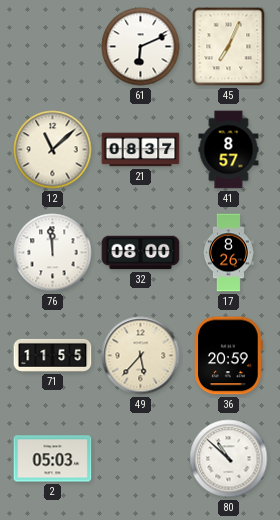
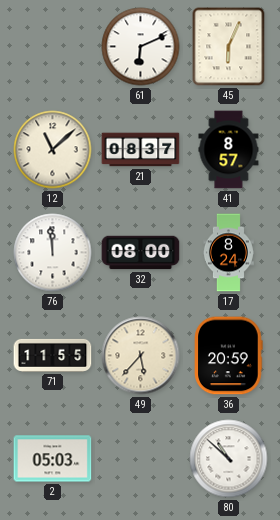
45: 7:04 -> 6:04 (229, 47)
17: 8:26 -> 8:24 (228, 253)
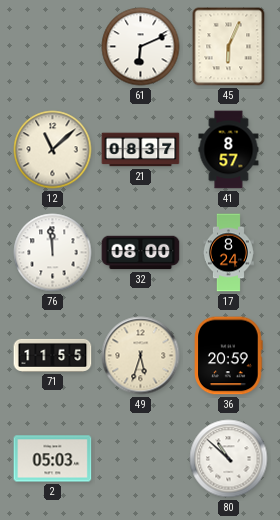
49: 5:37 -> 5:33 (141, 356)
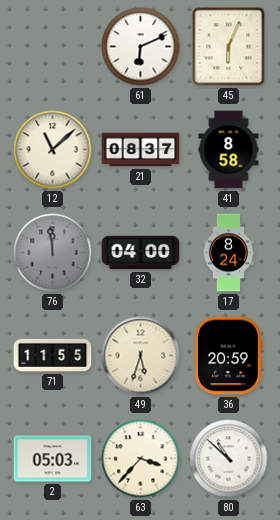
41: 8:57 -> 8:58 (229, 150)
76 dial: white -> grey (53, 253)
32: 08:00 -> 04:00 (141, 253)
63: none -> 3:37 (141, 459)
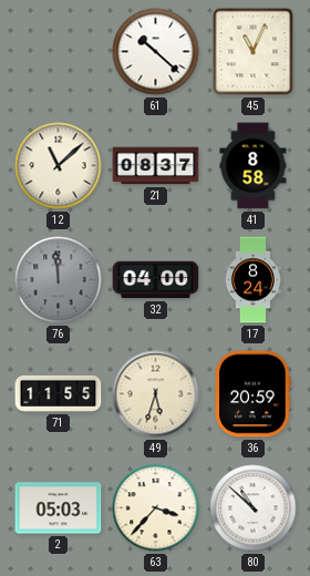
61: 6:11 -> 10:22 (156, 52)
45: 6:04 -> 11:04 (254, 52)
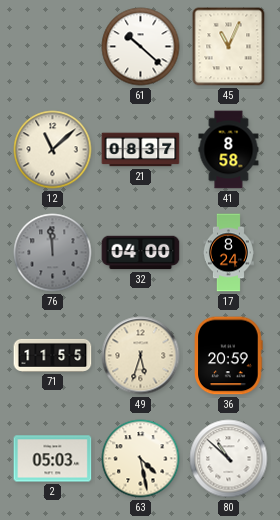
63: 3:37 -> 4:28 (141, 459)
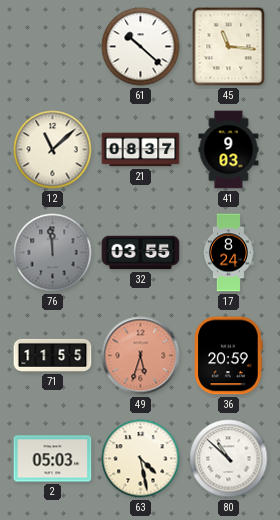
45: 11:04 -> 11:16 (229, 47)
41: 8:58 -> 9:03 (229, 150)
32: 04:00 -> 03:55 (141, 253)
49 dial: cream -> salmon (141, 356)
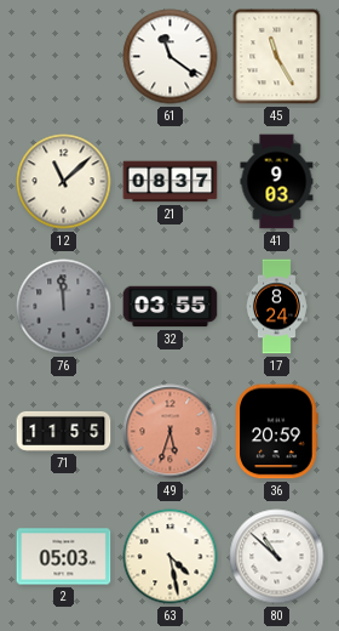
61: 10:22 -> 11:21 (171, 57)
45: 11:16 -> 11:25 (277, 57)
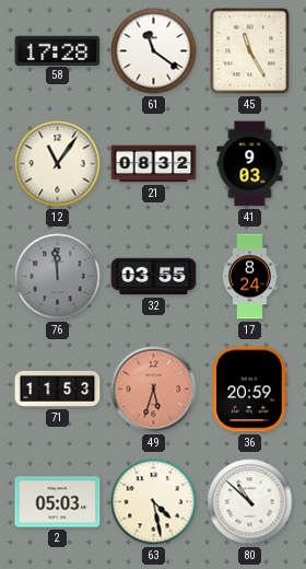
58: none -> 17:28 (58, 50)
12: 11:08 -> 11:06 (58, 164)
21: 08:37 -> 08:32 (154, 164)
71: 11:55 -> 11:53 (58, 388)
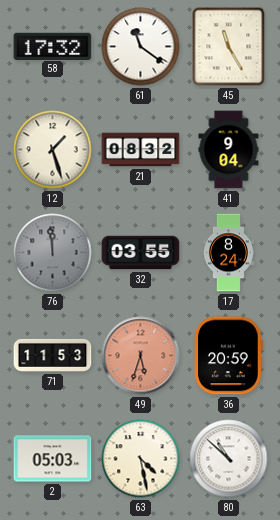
58: 17:28 -> 17:32 (53, 46)
12: 11:06 -> 1:27 (53, 150)
41: 9:03 -> 9:04 (229, 150)
